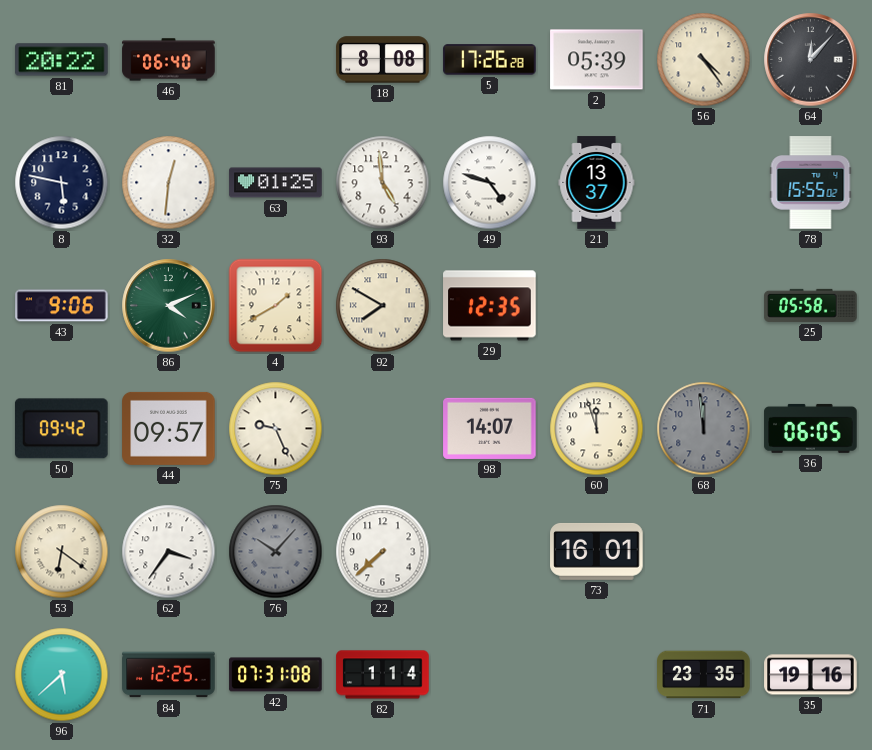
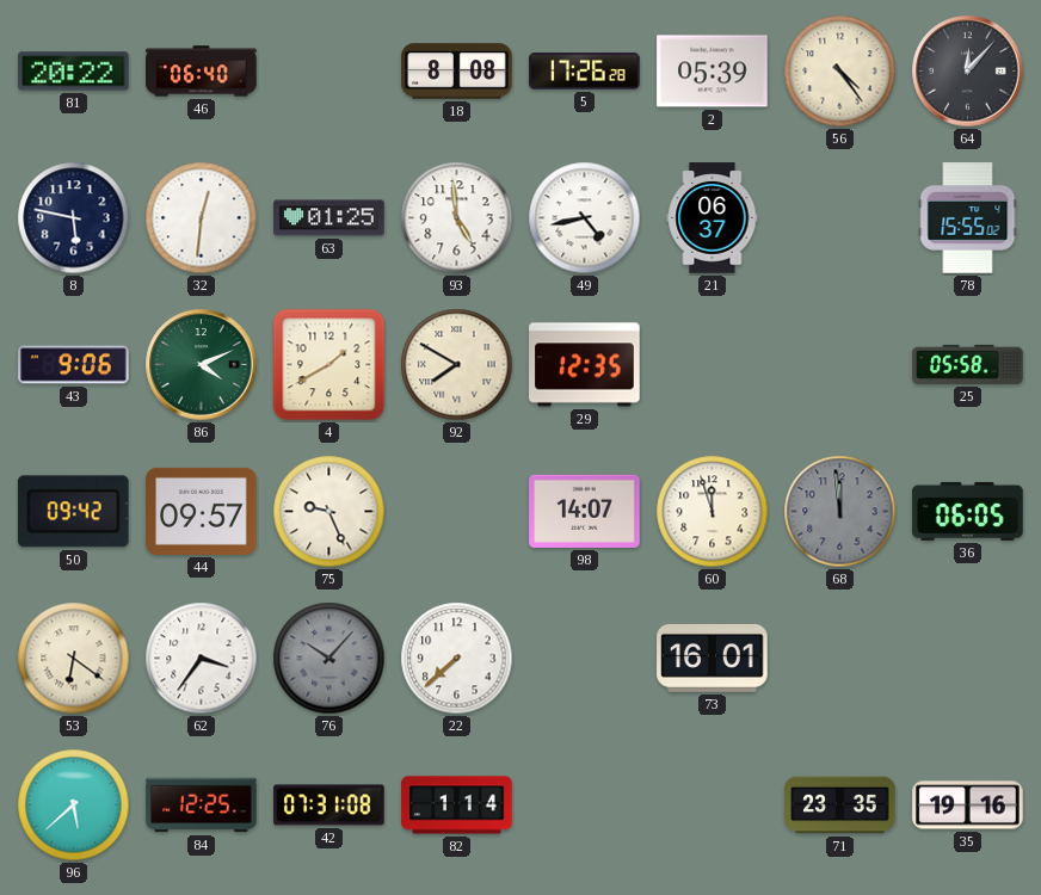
49: 4:48 -> 4:43 (585, 218)
21: 13:37 -> 06:37 (713, 218)
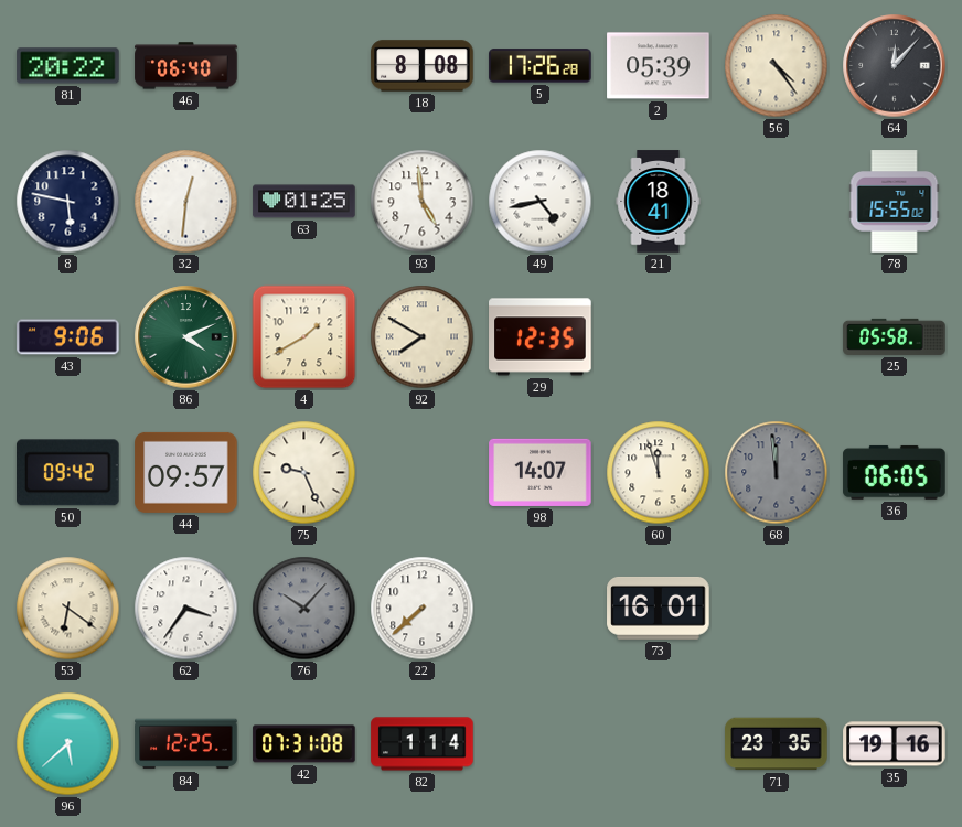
21: 06:37 -> 18:41 (659, 202)
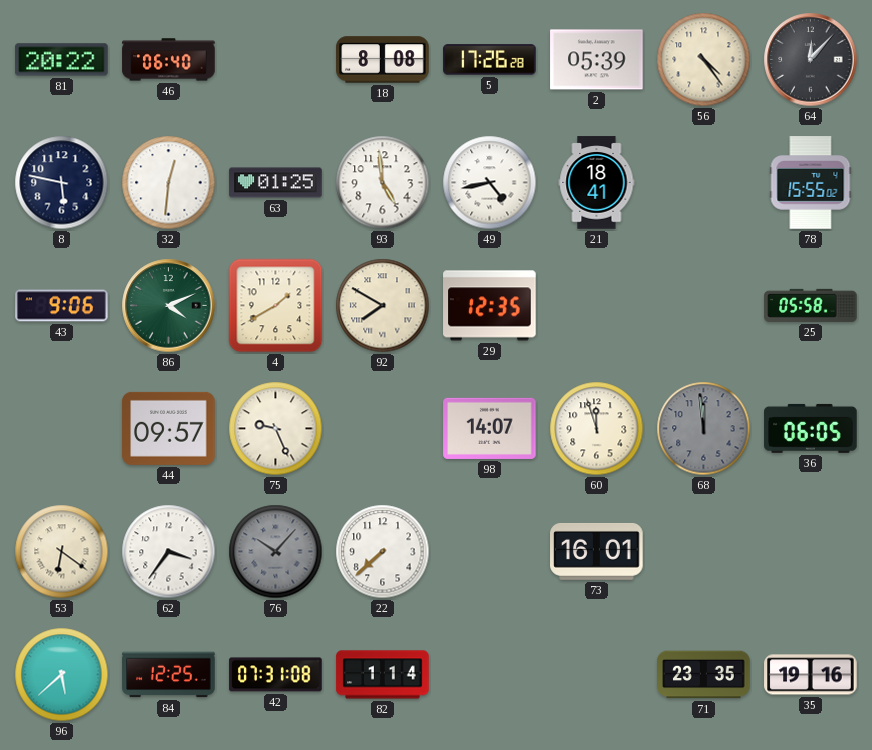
50: 09:42 -> none (67, 473)
